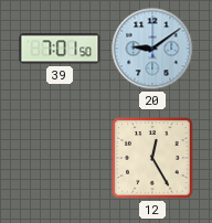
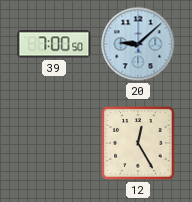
39: 7:01 -> 7:00 (54, 44)
20: 9:09 -> 9:08 (138, 44)
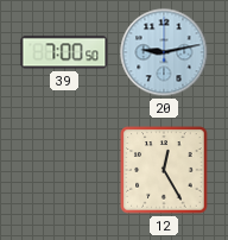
20: 9:08 -> 9:13 (164, 52)
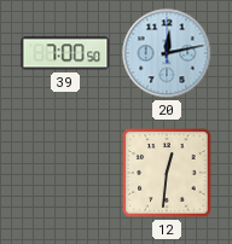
20: 9:13 -> 12:13 (167, 53)
12: 12:25 -> 12:31 (167, 173)
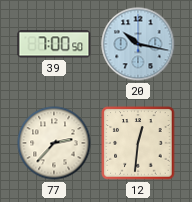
20: 12:13 -> 10:17 (138, 44)
77: none -> 2:37 (54, 143)
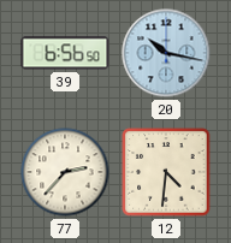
39: 7:00 -> 6:56 (65, 53)
12: 12:31 -> 4:31 (166, 172)
